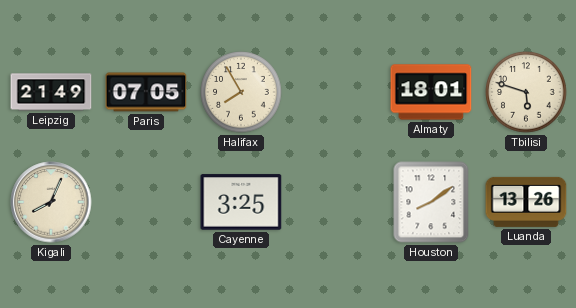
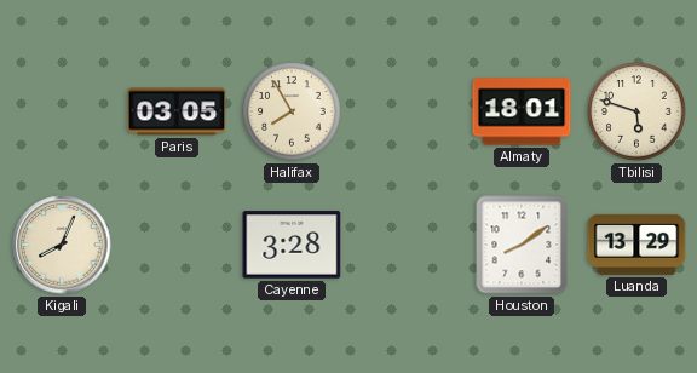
Leipzig: 21:49 -> none (51, 92)
Paris: 07:05 -> 03:05 (177, 111)
Cayenne: 3:25 -> 3:28 (292, 245)
Luanda: 13:26 -> 13:29 (636, 245)
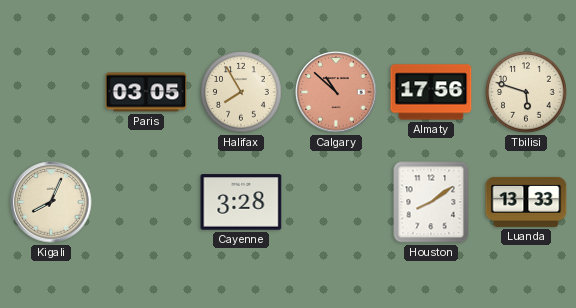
Calgary: none -> 10:52 (336, 92)
Almaty: 18:01 -> 17:56 (431, 92)
Luanda: 13:29 -> 13:33 (526, 202)
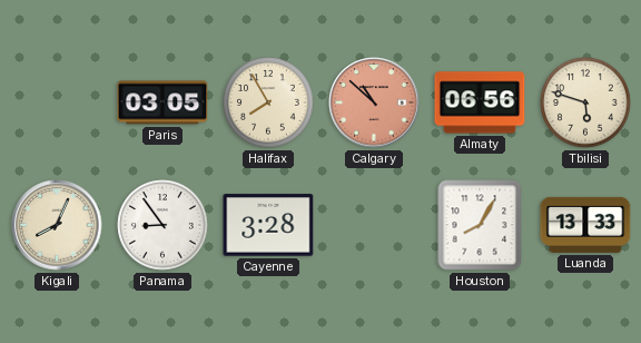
Almaty: 17:56 -> 06:56 (480, 102)
Panama: none -> 8:54 (162, 225)
Houston: 8:09 -> 8:05 (480, 225)
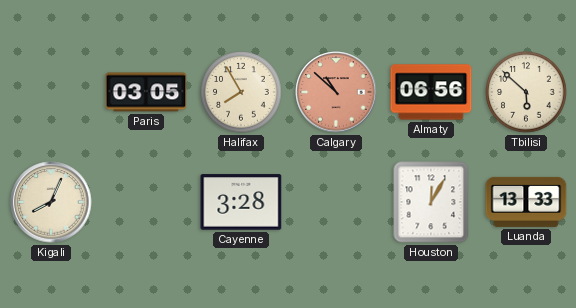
Tbilisi: 5:48 -> 5:52 (526, 92)
Panama: 8:54 -> none (162, 225)
Houston: 8:05 -> 12:05 (431, 202)
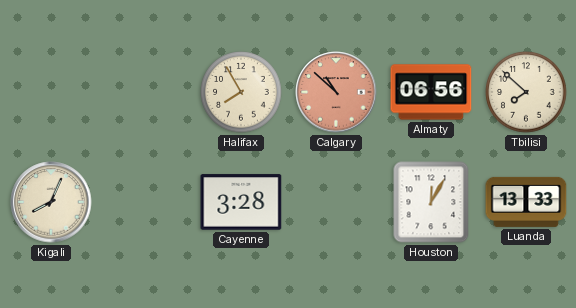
Paris: 03:05 -> none (146, 92)
Tbilisi: 5:52 -> 7:52 (526, 92)
